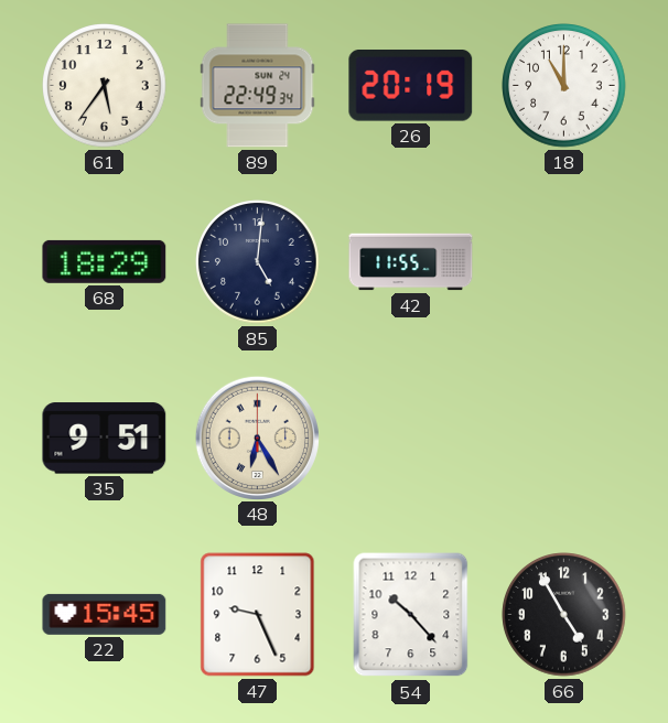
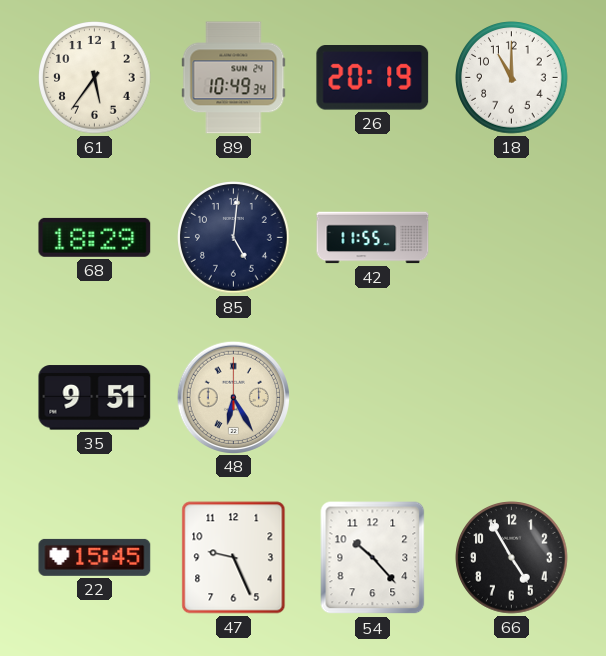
89: 22:49 -> 10:49 (234, 78)
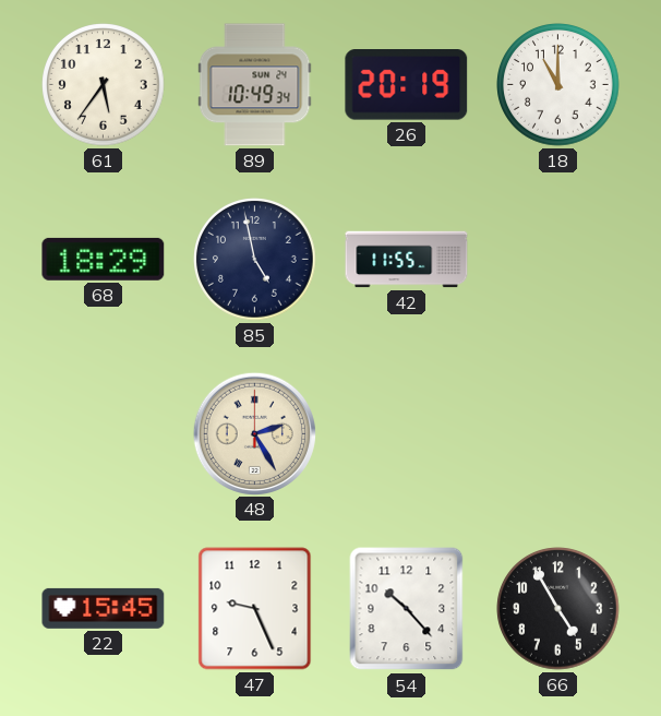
85: 5:01 -> 4:58 (255, 260)
35: 9:51 -> none (95, 398)
48: 6:25 -> 2:25 (254, 433)
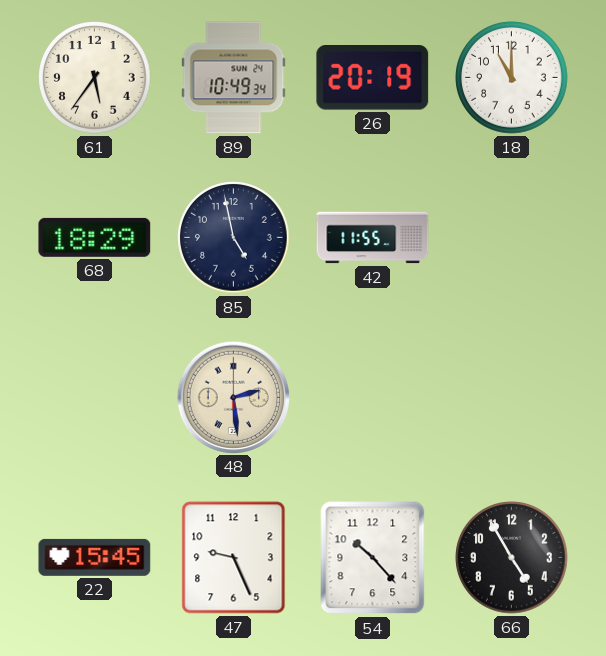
48: 2:25 -> 2:29 (233, 397)
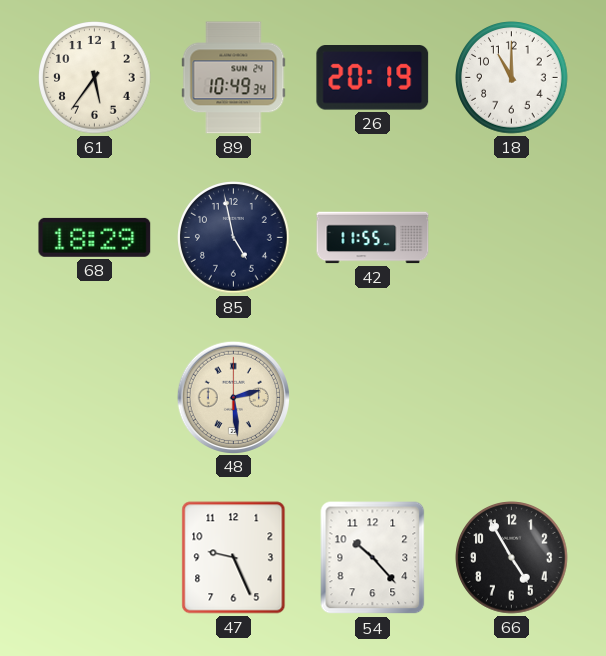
22: 15:45 -> none (95, 557)
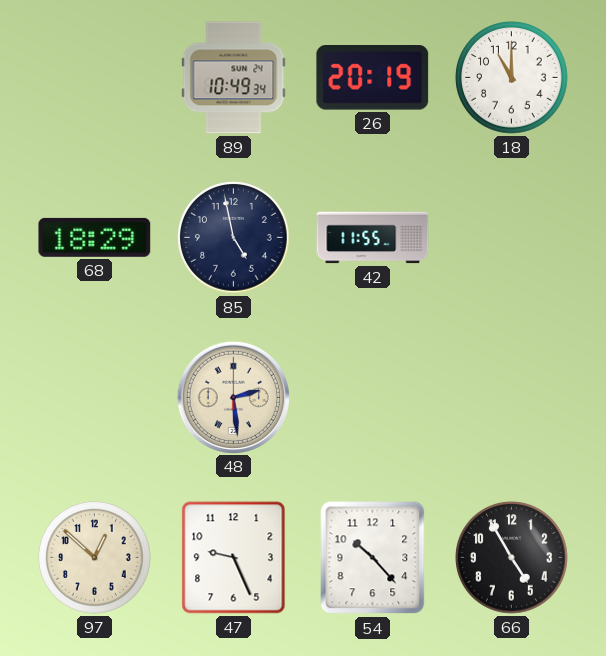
61: 5:36 -> none (95, 78)
97: none -> 12:52 (95, 558)
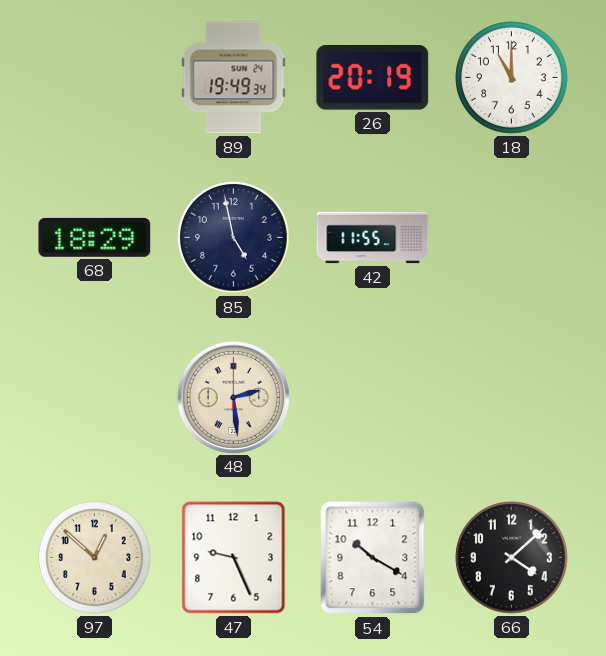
89: 10:49 -> 19:49 (234, 78)
54: 10:23 -> 10:20 (373, 558)
66: 4:55 -> 4:08 (512, 558)
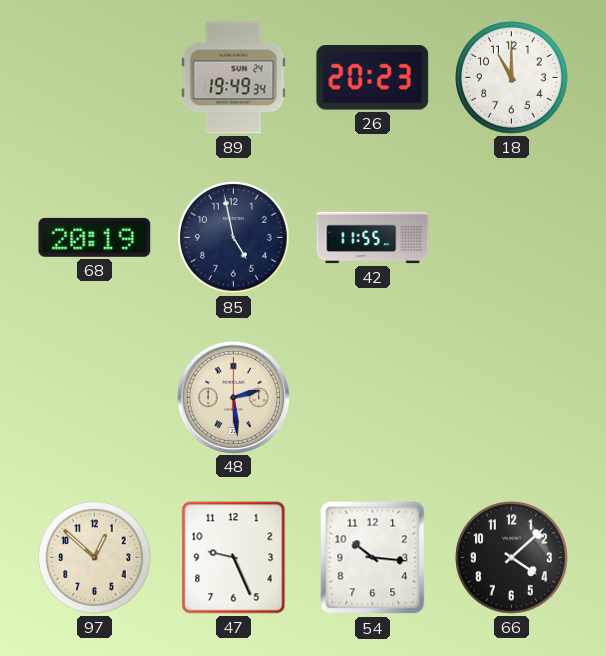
26: 20:19 -> 20:23 (373, 78)
68: 18:29 -> 20:19 (95, 237)
54: 10:20 -> 10:16 (373, 558)
